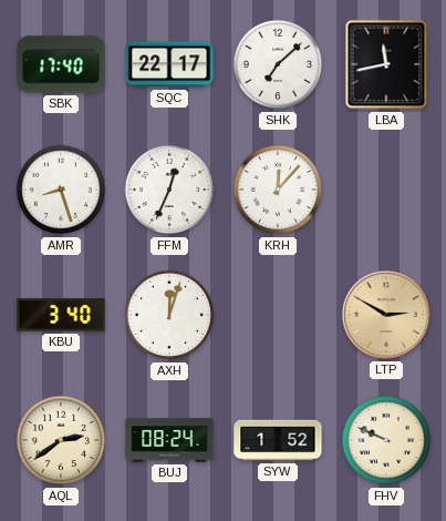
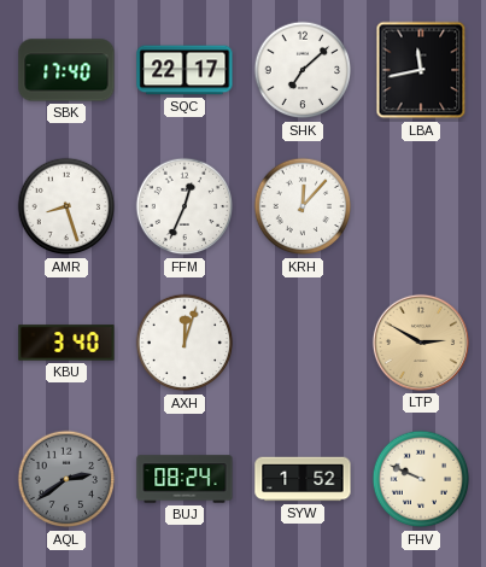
AQL dial: cream -> grey (66, 479)
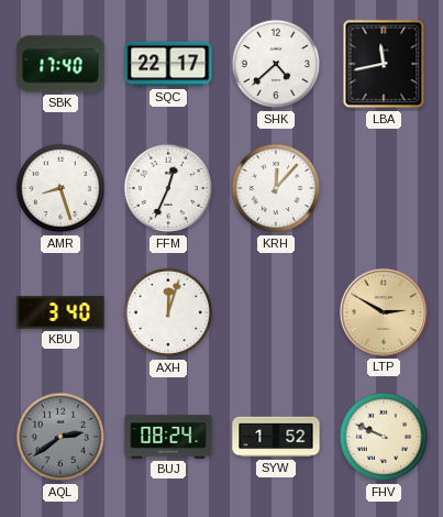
SHK: 7:08 -> 4:38 (276, 64)
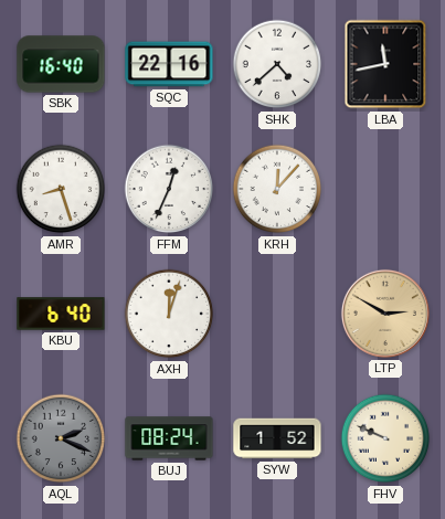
SBK: 17:40 -> 16:40 (61, 64)
SQC: 22:17 -> 22:16 (169, 64)
KBU: 3:40 -> 6:40 (61, 314)
AQL: 2:39 -> 2:19 (61, 438)
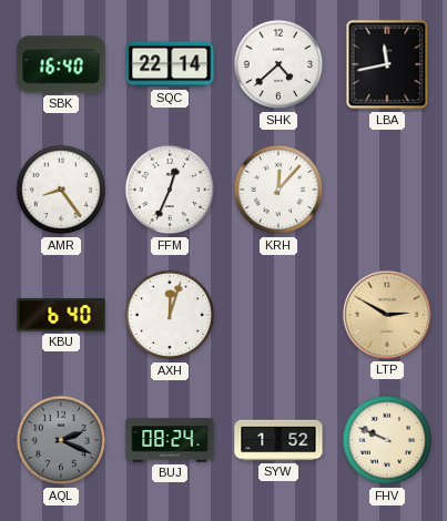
SQC: 22:16 -> 22:14 (170, 64)
AMR: 8:27 -> 8:24 (61, 190)
